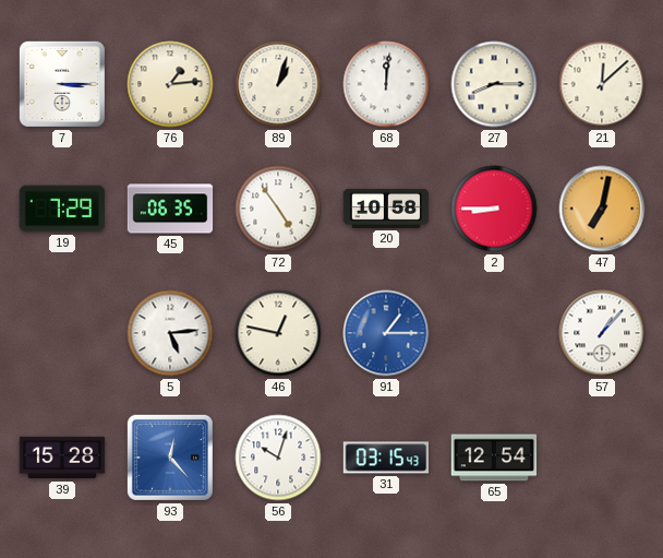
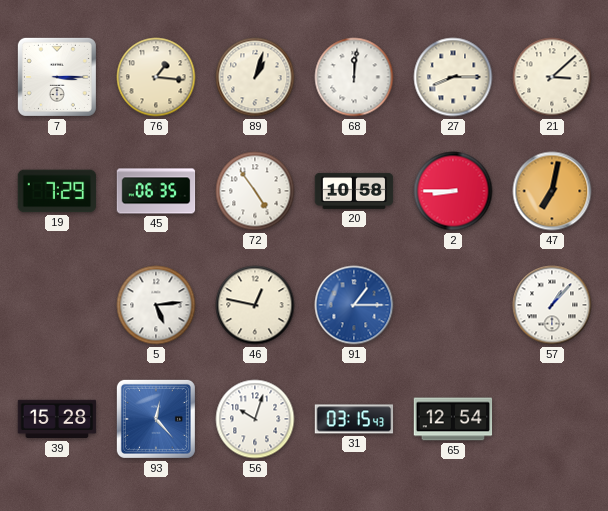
76: 1:14 -> 1:16 (156, 77)
21: 12:08 -> 3:08 (552, 77)
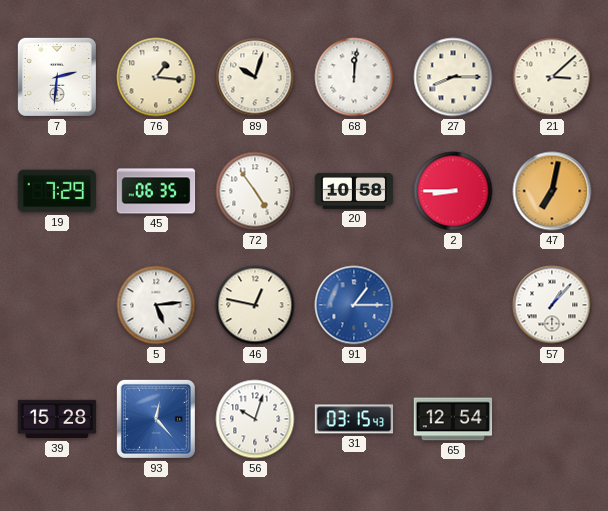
7: 3:15 -> 2:31 (57, 77)
89: 1:03 -> 10:03 (255, 77)
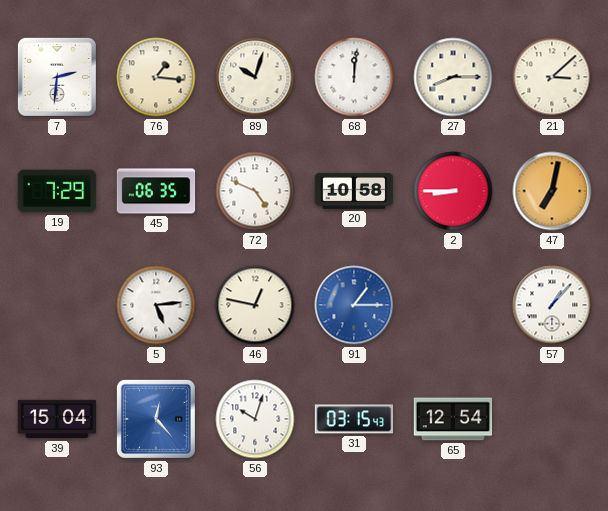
72: 4:54 -> 4:49 (255, 191)
39: 15:28 -> 15:04 (57, 419)
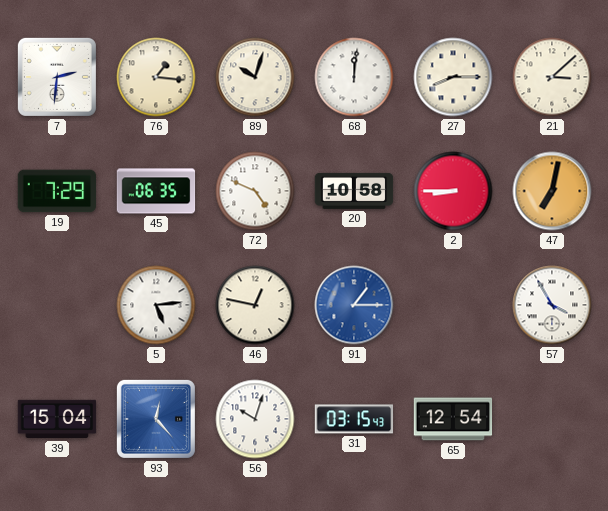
57: 1:07 -> 3:55 (552, 305)
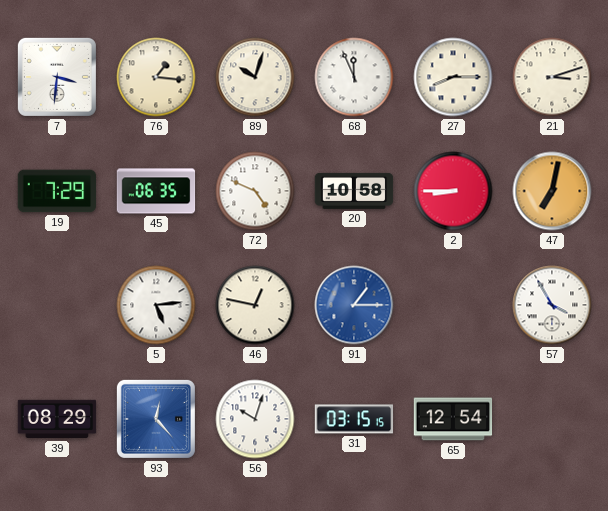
7: 2:31 -> 3:31 (57, 77)
68: 12:01 -> 11:56 (354, 77)
21: 3:08 -> 3:12 (552, 77)
39: 15:04 -> 08:29 (57, 419)
31: 03:15:43 -> 03:15:15 (354, 419)
